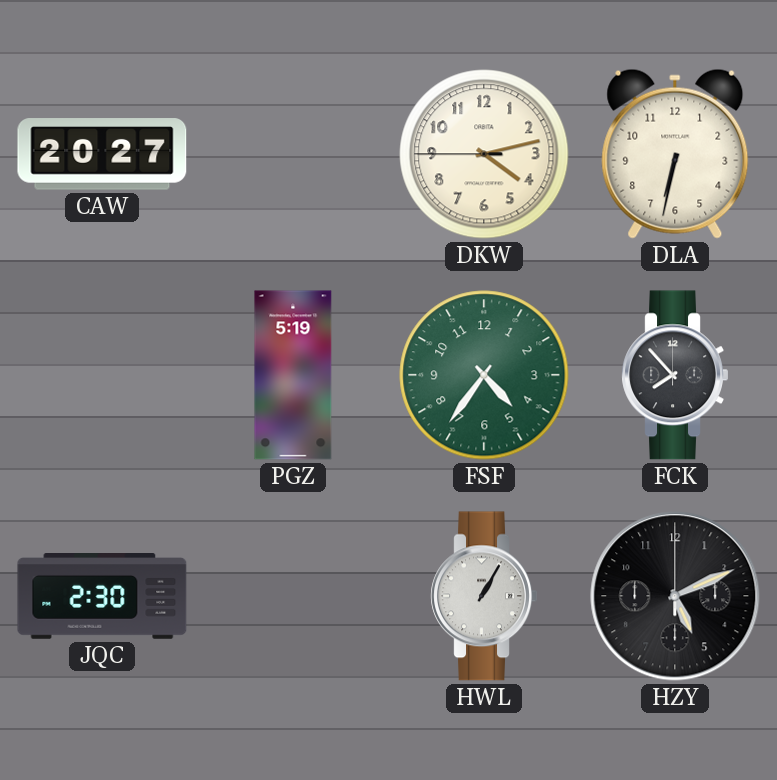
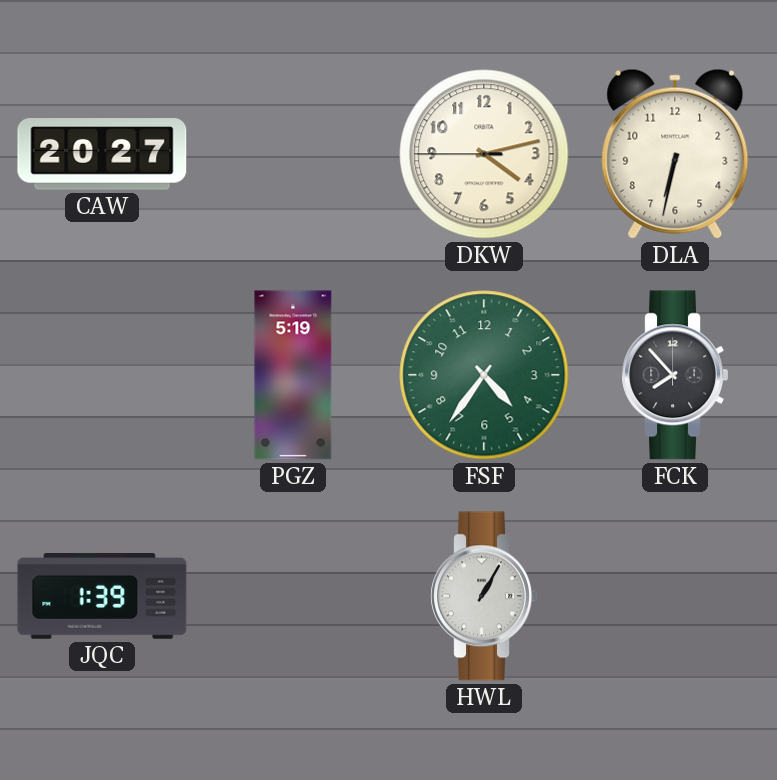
JQC: 2:30 -> 1:39 (102, 597)
HZY: 5:11 -> none (675, 596)
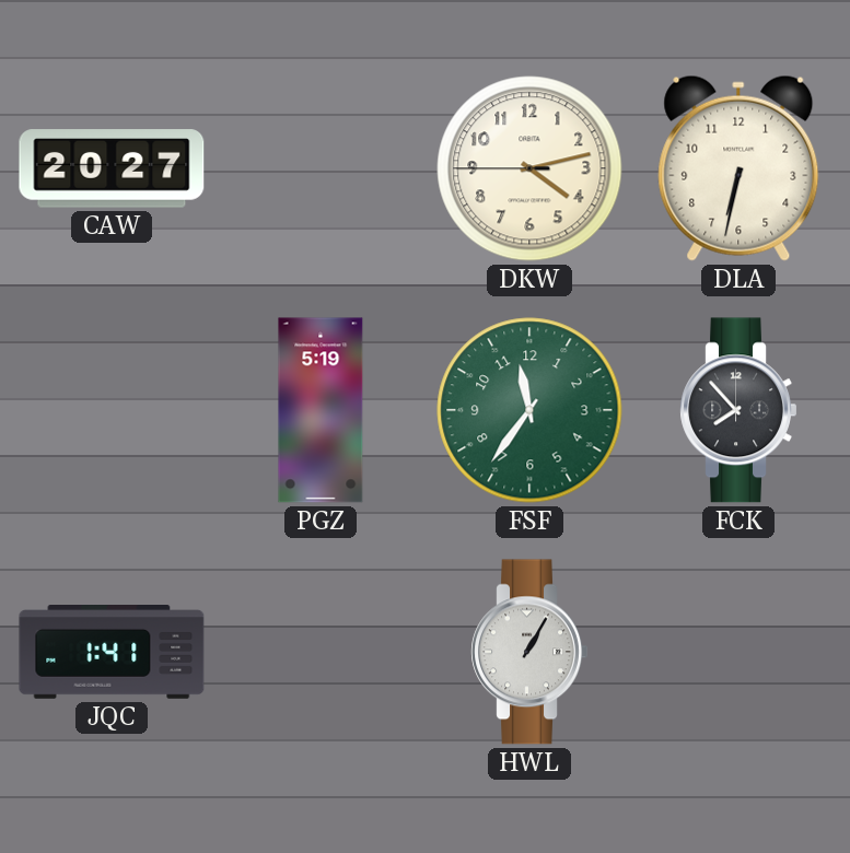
FSF: 4:36 -> 11:36 (529, 410)
JQC: 1:39 -> 1:41 (112, 653)
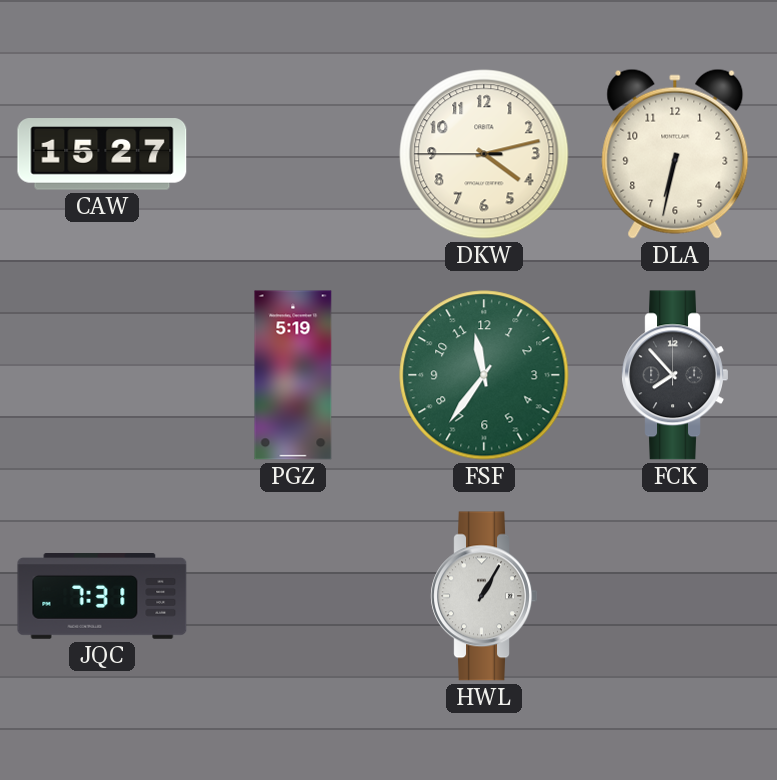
CAW: 20:27 -> 15:27 (102, 154)
JQC: 1:41 -> 7:31 (102, 597)
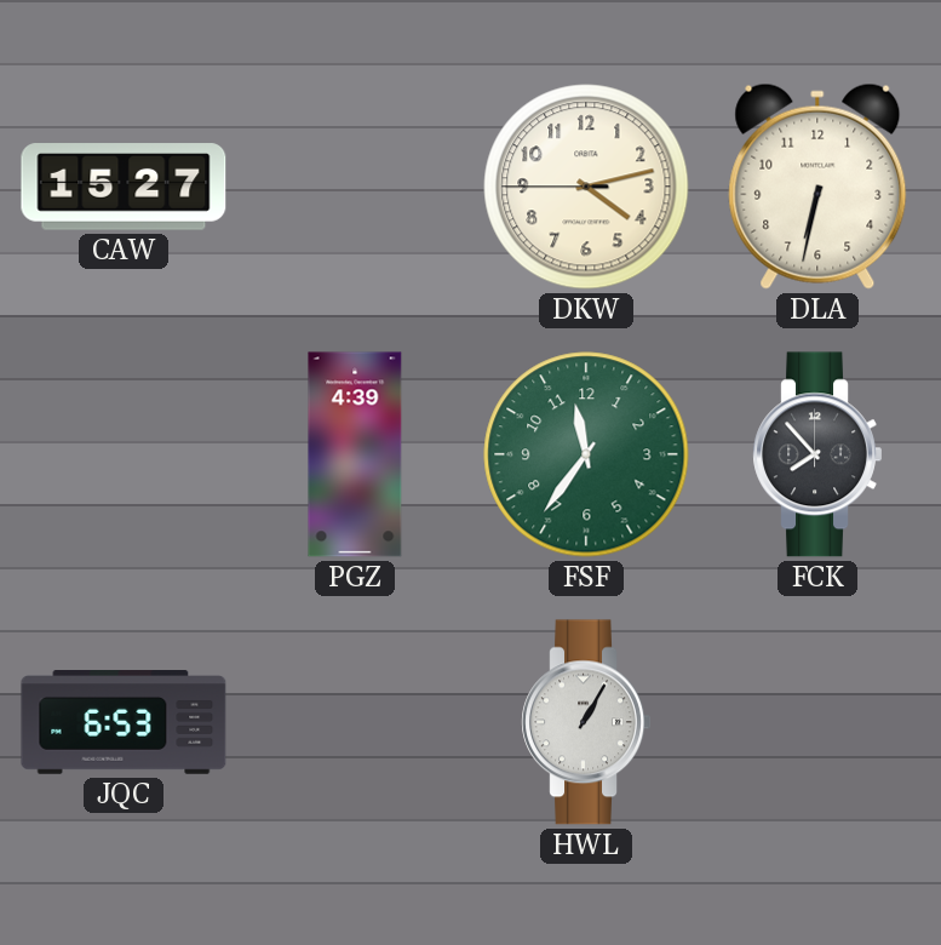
PGZ: 5:19 -> 4:39 (355, 454)
JQC: 7:31 -> 6:53 (124, 723)
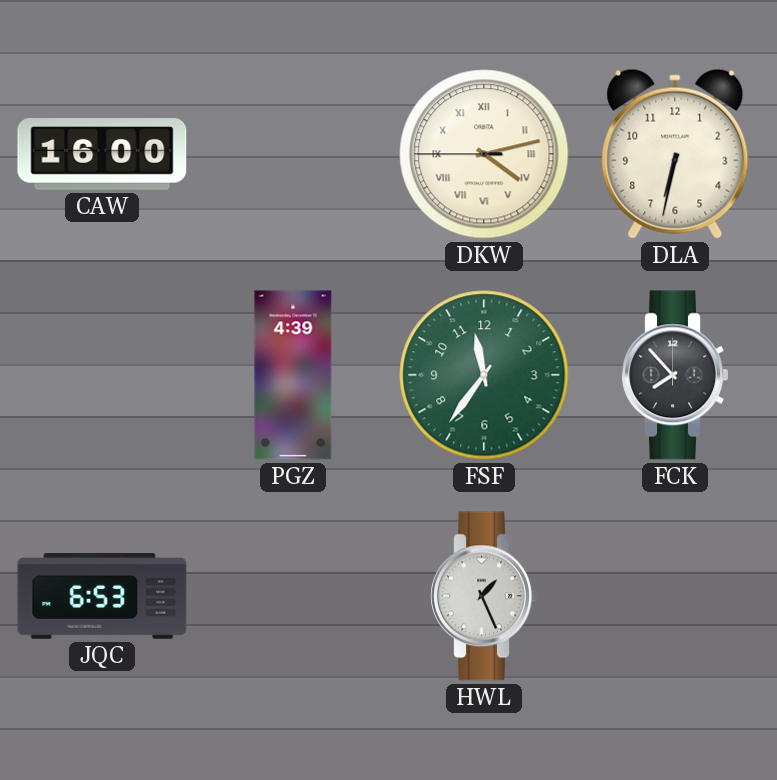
CAW: 15:27 -> 16:00 (102, 154)
DKW numerals: Arabic -> Roman (484, 154)
HWL: 1:05 -> 1:26 (484, 596)
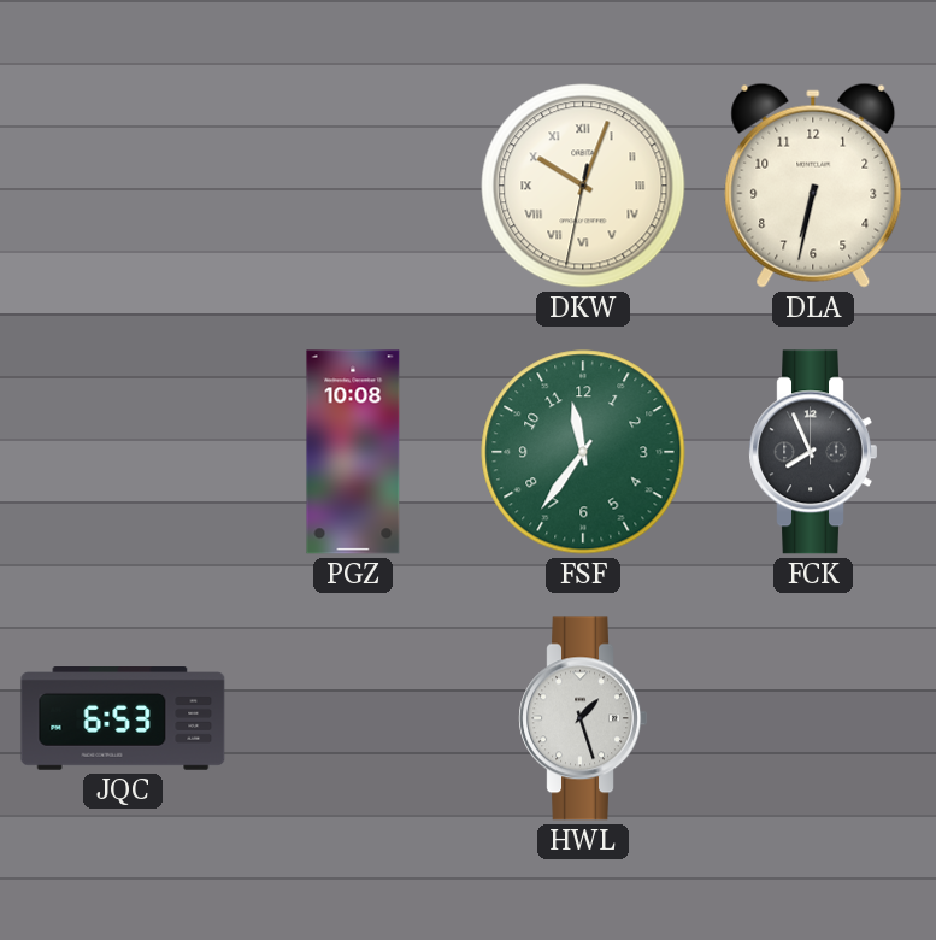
CAW: 16:00 -> none (102, 154)
DKW: 4:12 -> 10:03 (583, 186)
PGZ: 4:39 -> 10:08 (353, 452)
FCK: 7:53 -> 7:56 (813, 452)
HWL: 1:26 -> 1:27 (583, 718)
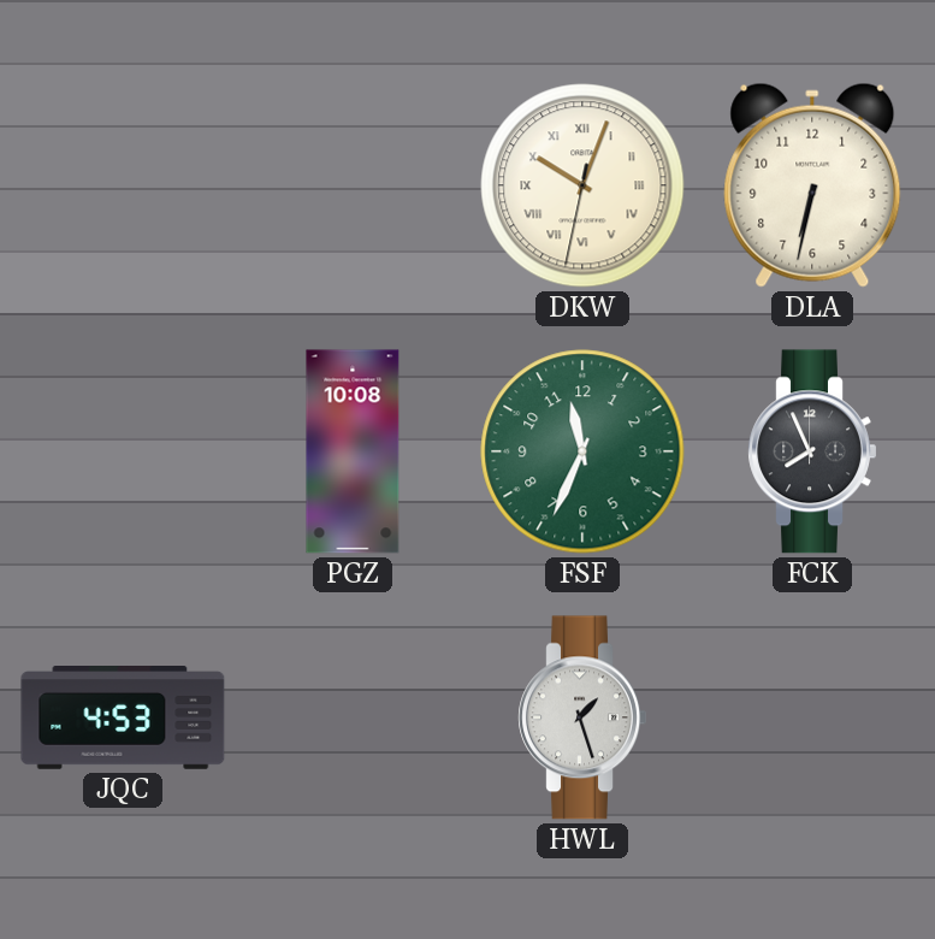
FSF: 11:36 -> 11:34 (582, 451)
JQC: 6:53 -> 4:53 (123, 719)
